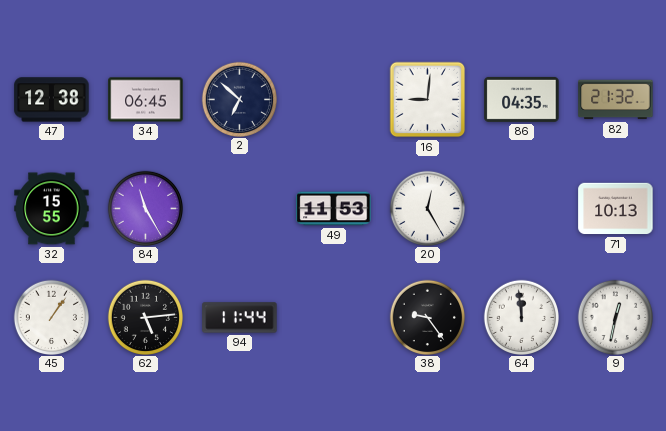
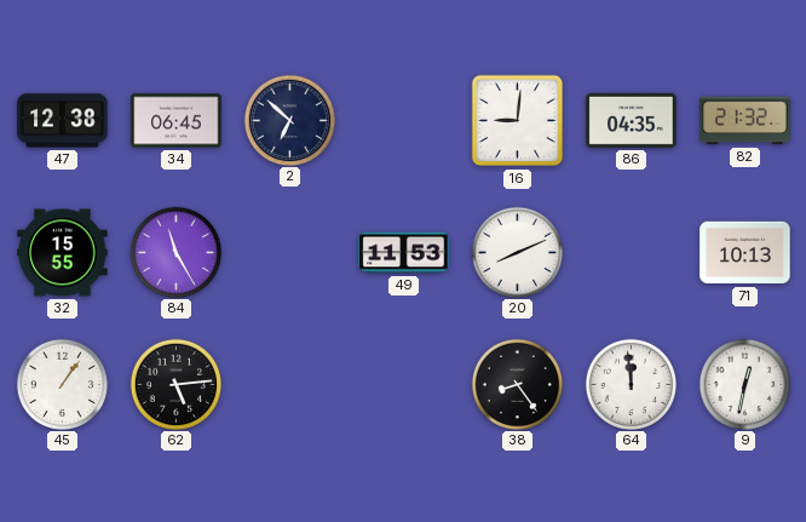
20: 12:25 -> 8:11 (517, 252)
94: 11:44 -> none (240, 318)
38: 9:24 -> 8:24 (517, 384)
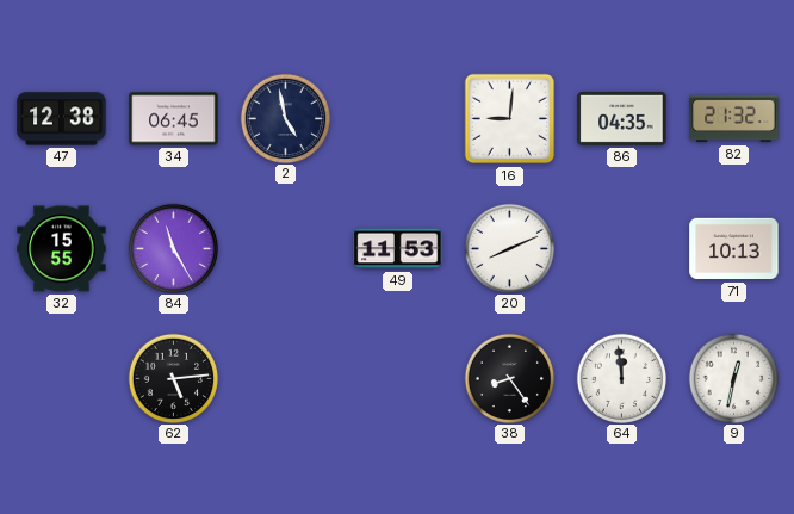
2: 6:52 -> 4:58 (285, 118)
45: 1:06 -> none (62, 384)
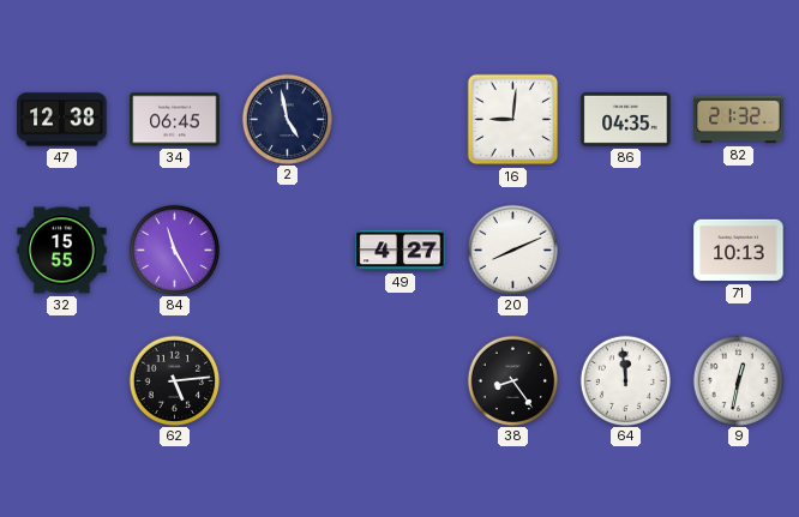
49: 11:53 -> 4:27 (401, 251)
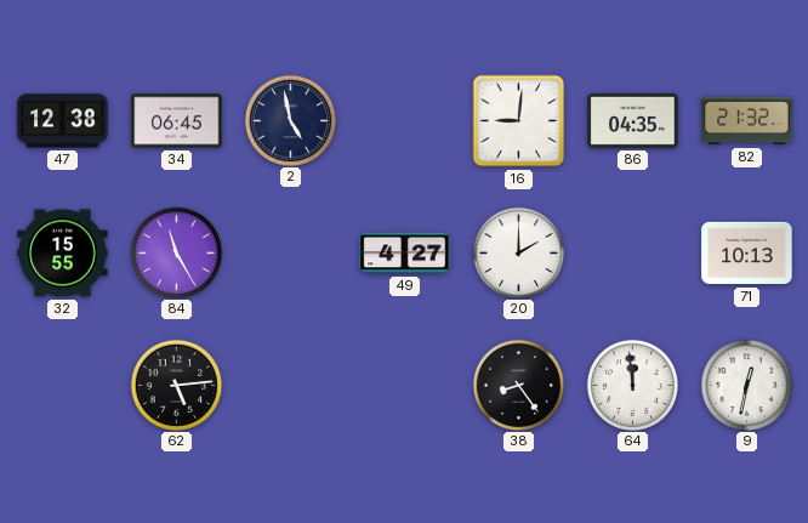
20: 8:11 -> 2:00 (518, 252)
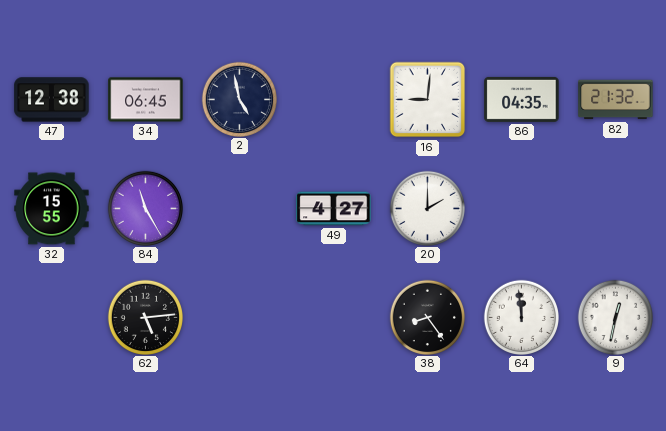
71: 10:13 -> none (747, 254)
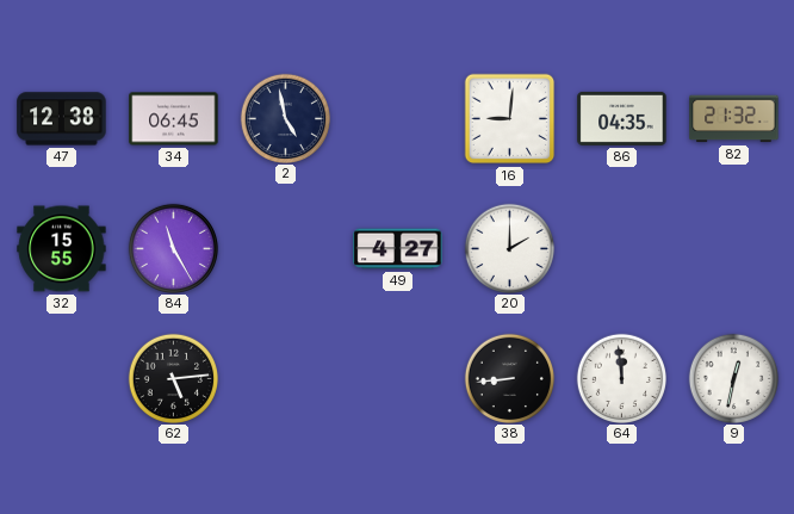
38: 8:24 -> 8:44 (509, 378)
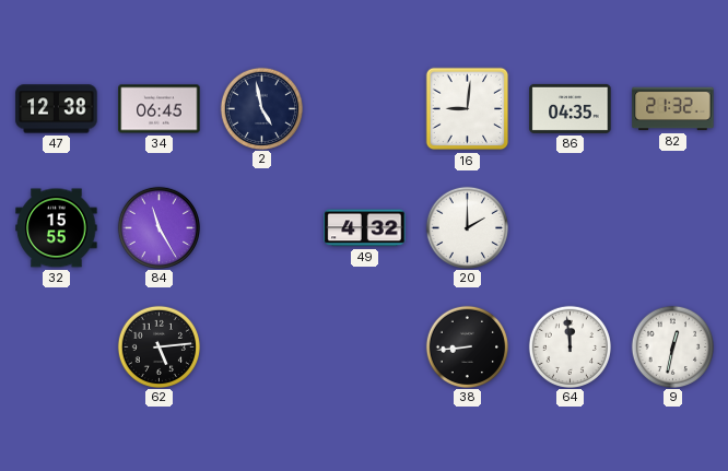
49: 4:27 -> 4:32 (365, 228)
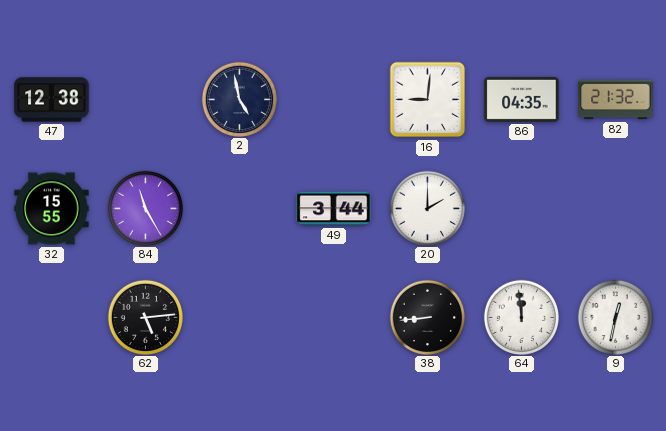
34: 06:45 -> none (160, 109)
49: 4:32 -> 3:44 (334, 209)
